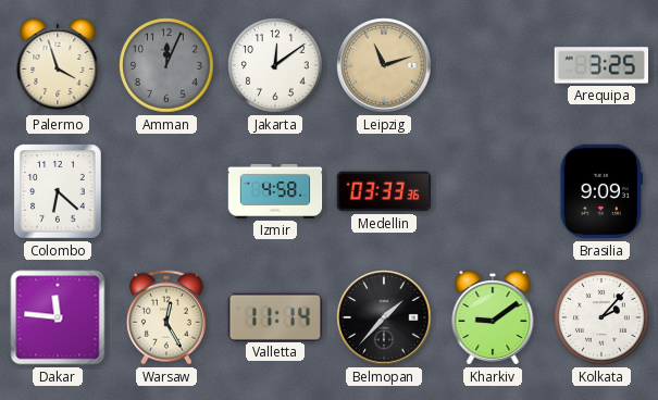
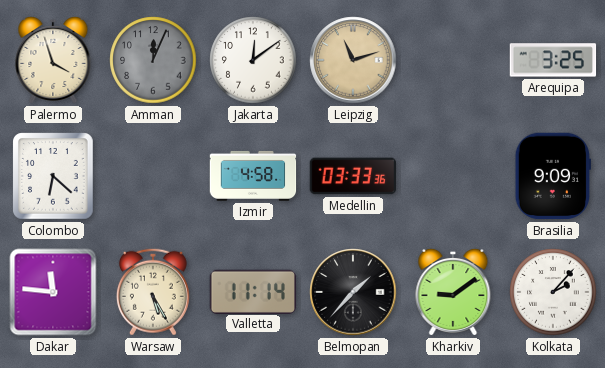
Warsaw: 12:25 -> 5:25 (153, 292)
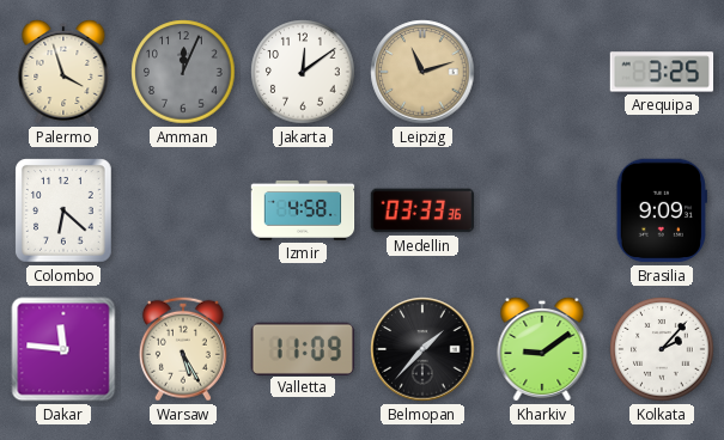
Valletta: 11:14 -> 11:09 (303, 348)
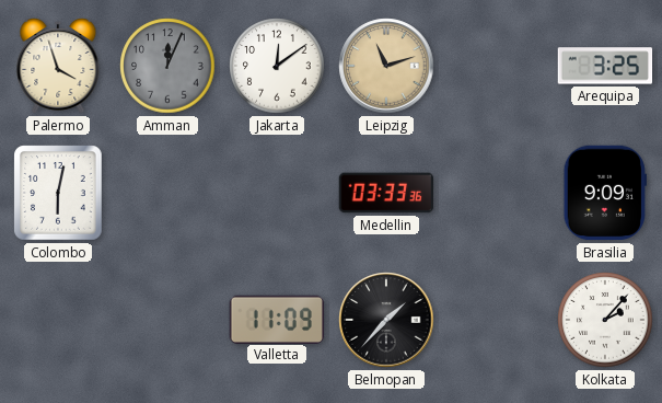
Colombo: 6:22 -> 6:02 (58, 193)
Izmir: 4:58 -> none (303, 210)
Dakar: 11:46 -> none (63, 349)
Warsaw: 5:25 -> none (183, 349)
Kharkiv: 9:09 -> none (542, 349)
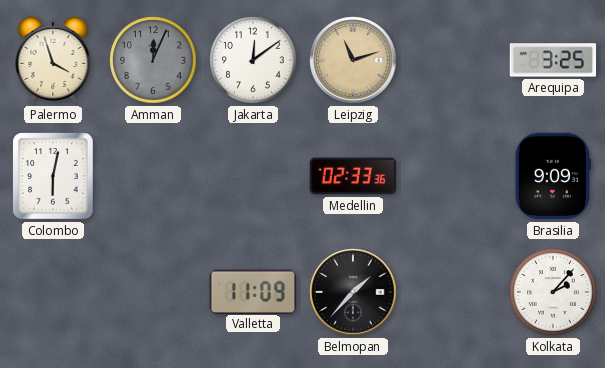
Medellin: 03:33 -> 02:33 (353, 176)
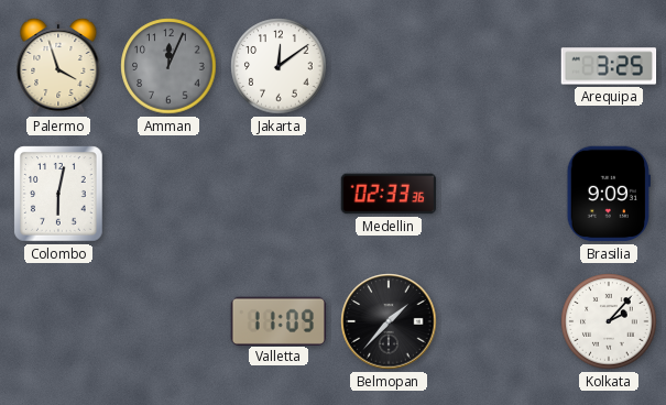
Leipzig: 11:12 -> none (353, 60)
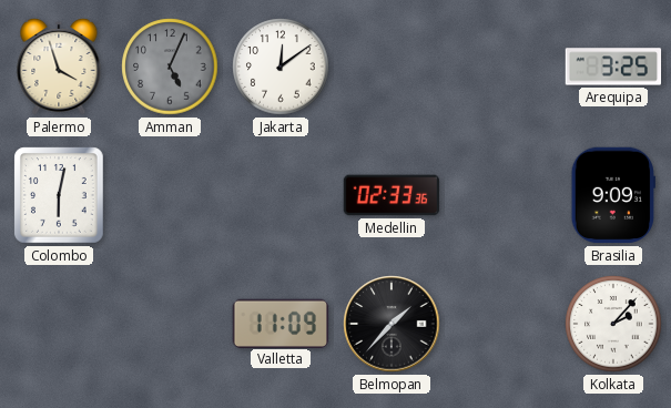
Amman: 12:04 -> 5:04 (170, 67)
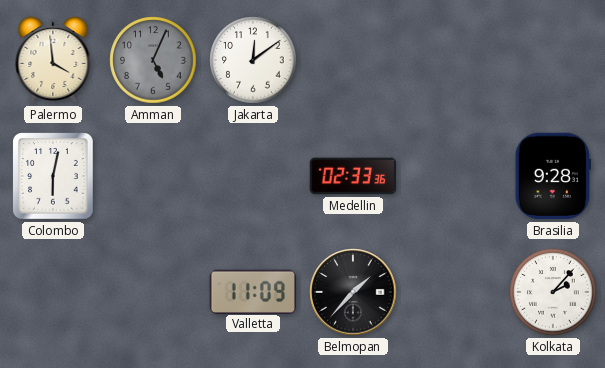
Palermo: 3:57 -> 3:59 (53, 60)
Arequipa: 3:25 -> none (613, 67)
Brasilia: 9:09 -> 9:28 (553, 176)
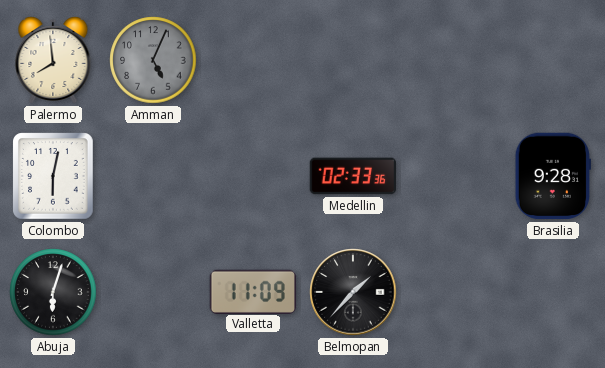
Palermo: 3:59 -> 7:59 (53, 60)
Jakarta: 12:09 -> none (253, 60)
Abuja: none -> 6:03 (53, 292)
Kolkata: 2:07 -> none (553, 292)
